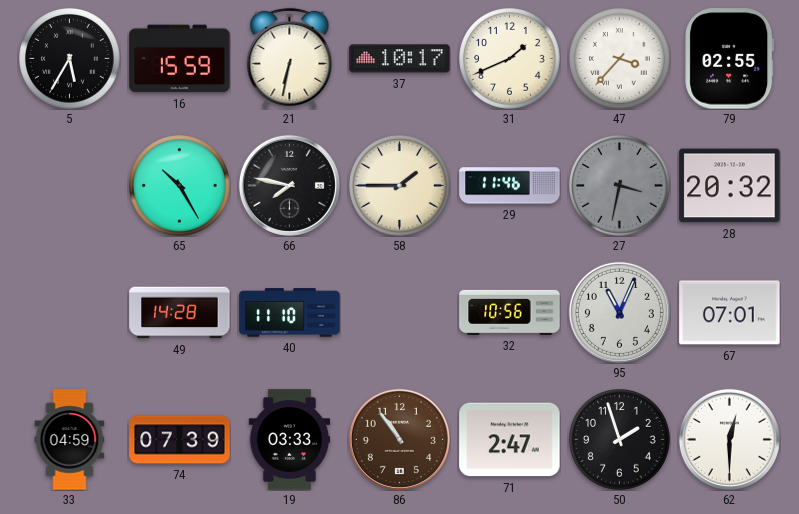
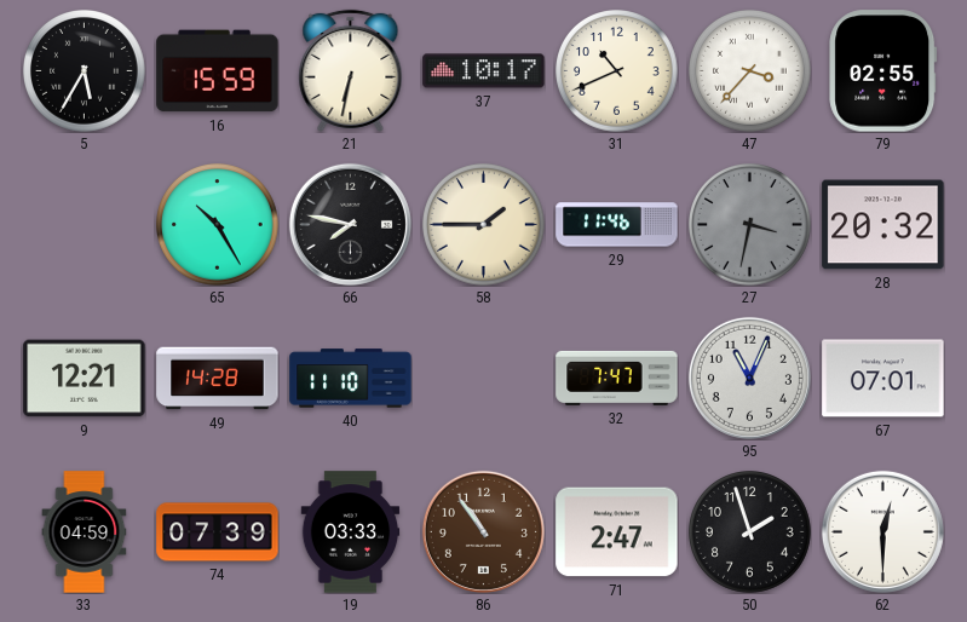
31: 1:41 -> 10:41 (617, 71)
9: none -> 12:21 (85, 379)
32: 10:56 -> 7:47 (617, 378)
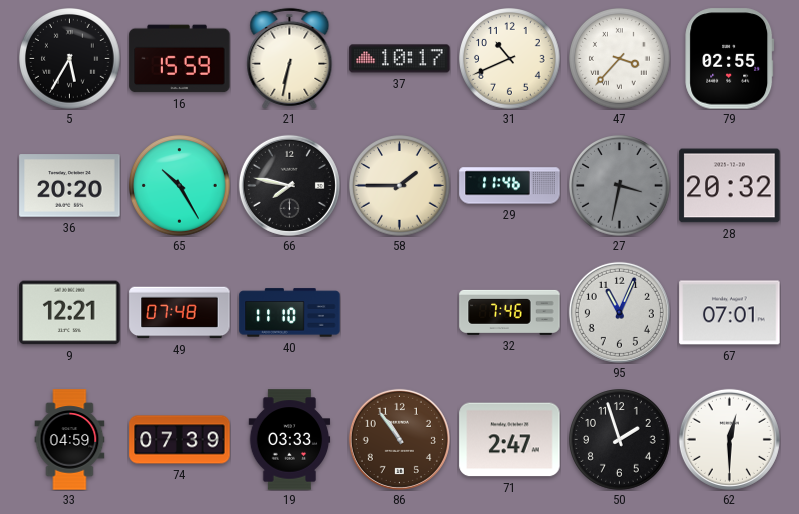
36: none -> 20:20 (70, 186)
49: 14:28 -> 07:48 (180, 313)
32: 7:47 -> 7:46 (510, 312)
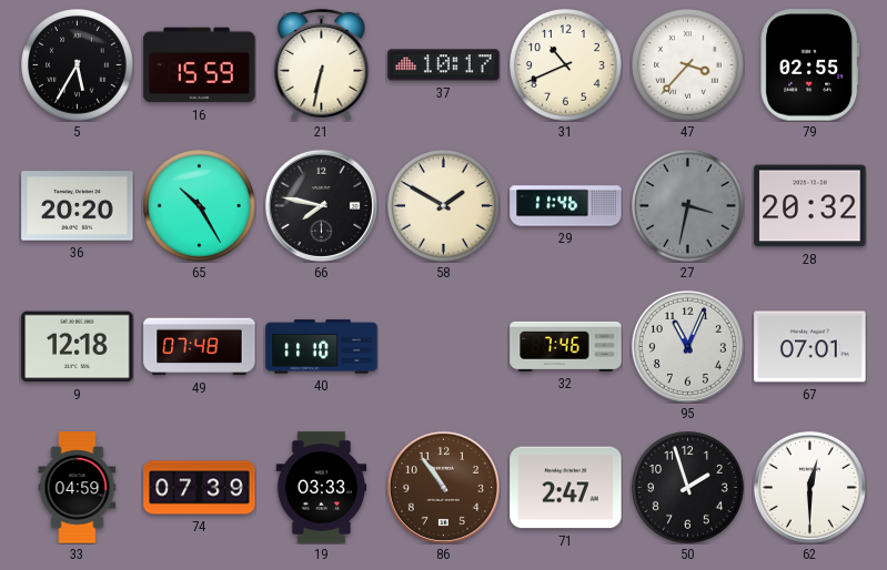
58: 1:45 -> 1:50 (444, 206)
9: 12:21 -> 12:18 (78, 347)
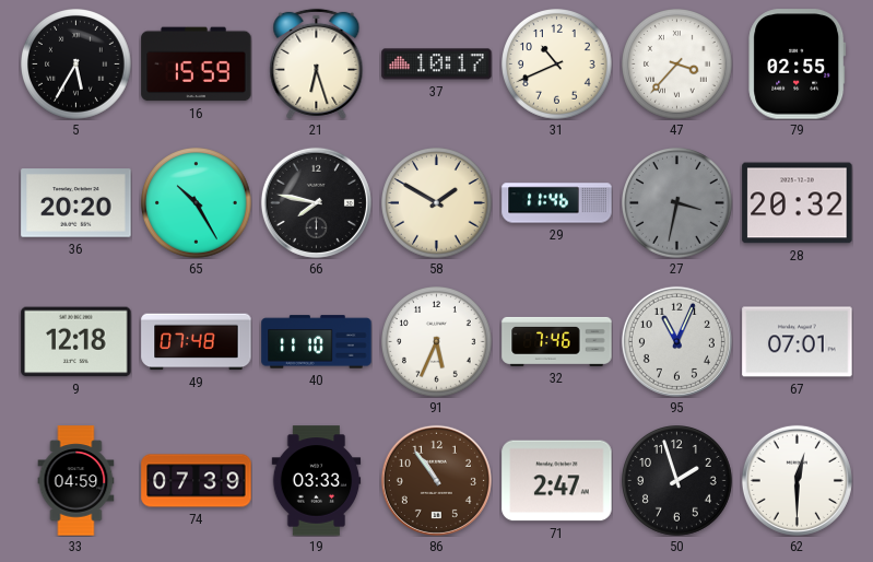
21: 6:32 -> 6:27 (317, 63)
91: none -> 5:34 (437, 342)
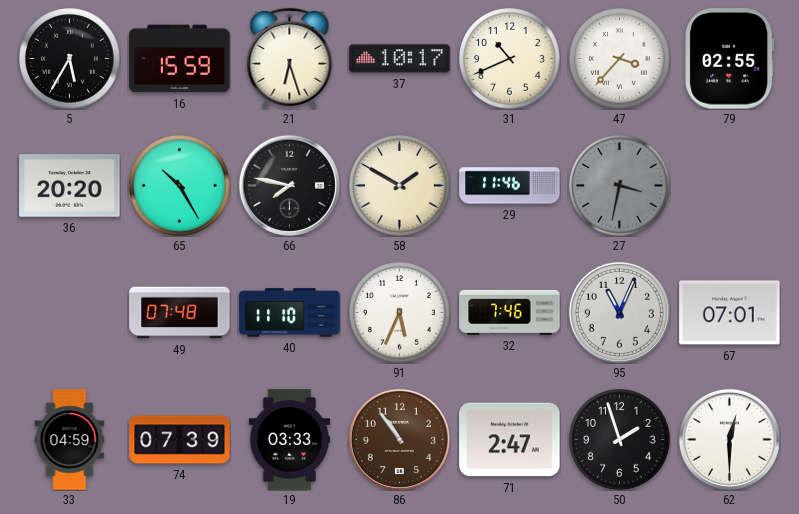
28: 20:32 -> none (798, 203)
9: 12:18 -> none (76, 342)
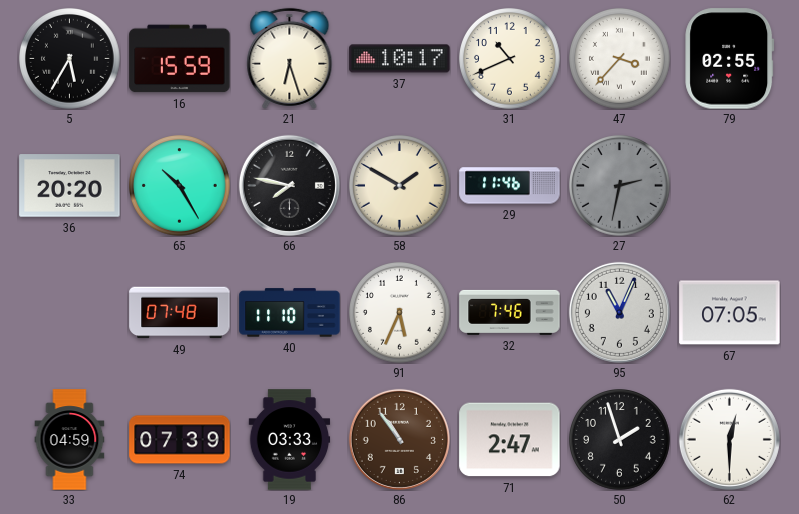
27: 3:32 -> 2:32 (620, 186)
67: 07:01 -> 07:05 (730, 313)
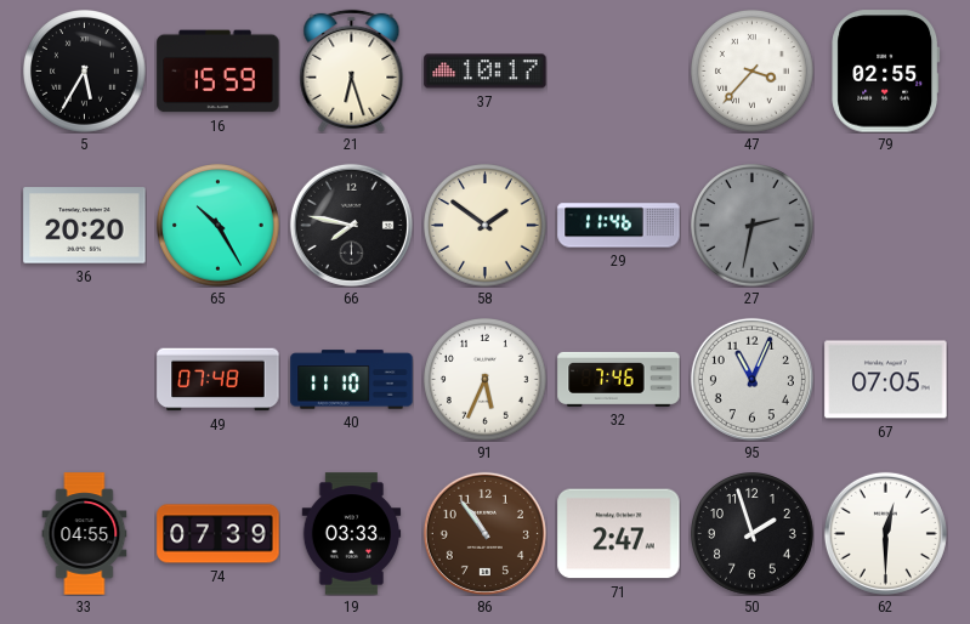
31: 10:41 -> none (510, 59)
58: 1:50 -> 1:51 (486, 226)
33: 04:59 -> 04:55 (85, 534)
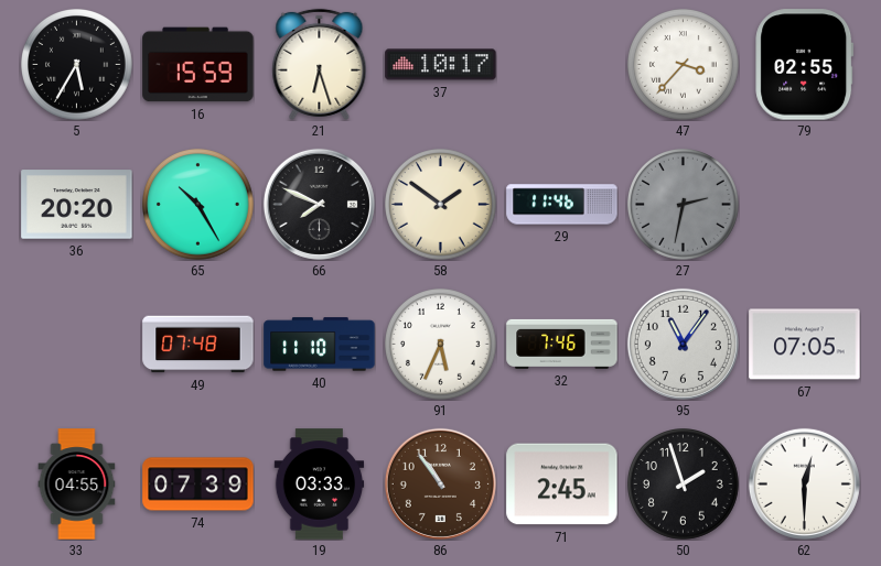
66: 7:47 -> 7:49 (319, 204)
95: 11:04 -> 11:06 (683, 344)
71: 2:47 -> 2:45 (562, 485)
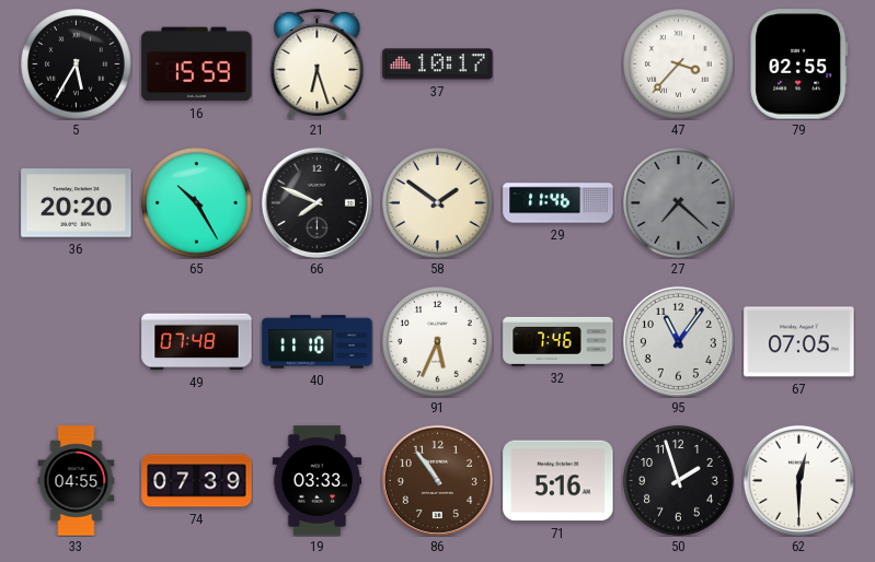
27: 2:32 -> 7:22 (679, 203)
71: 2:45 -> 5:16 (559, 481)
